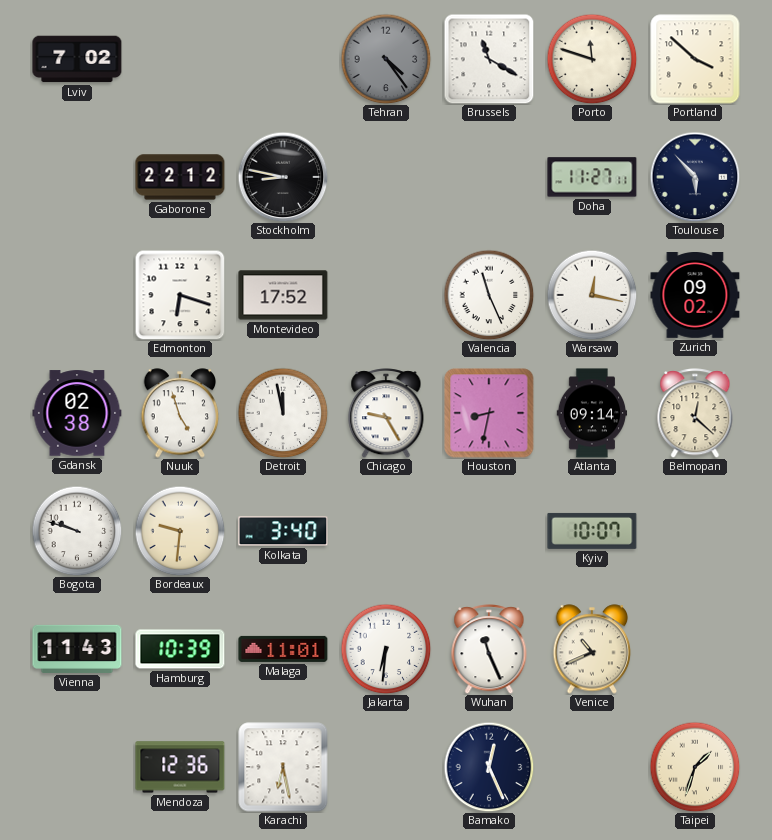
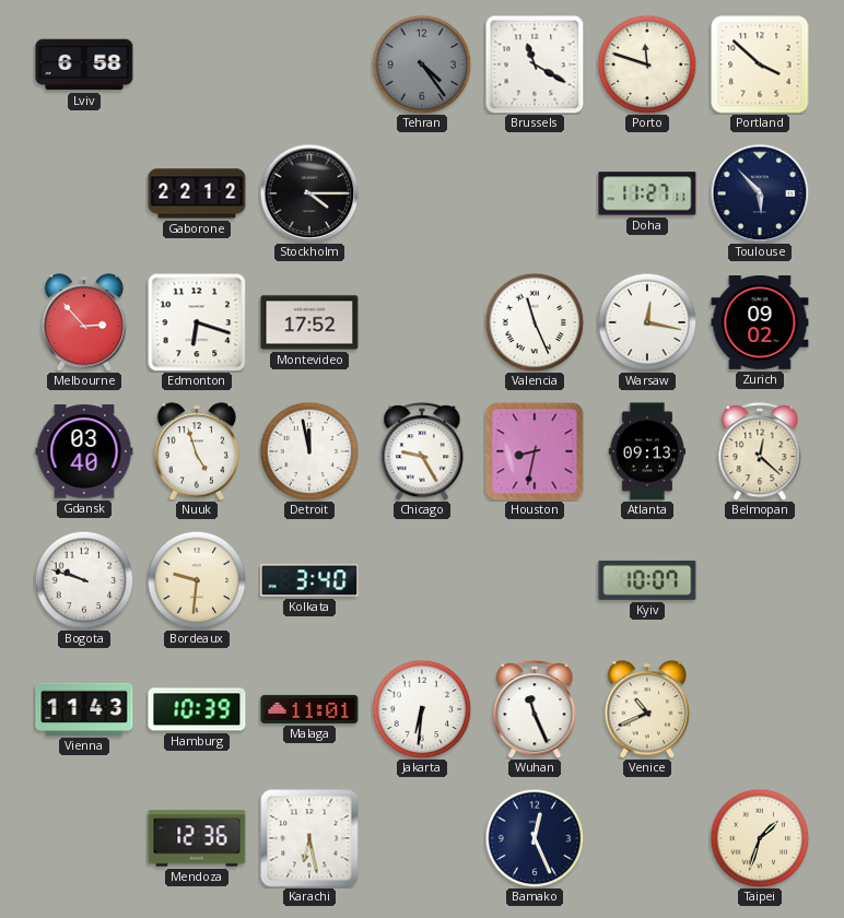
Lviv: 7:02 -> 6:58 (84, 64)
Stockholm: 8:47 -> 4:15 (309, 193)
Melbourne: none -> 2:53 (84, 322)
Gdansk: 02:38 -> 03:40 (84, 451)
Atlanta: 09:14 -> 09:13 (647, 451)
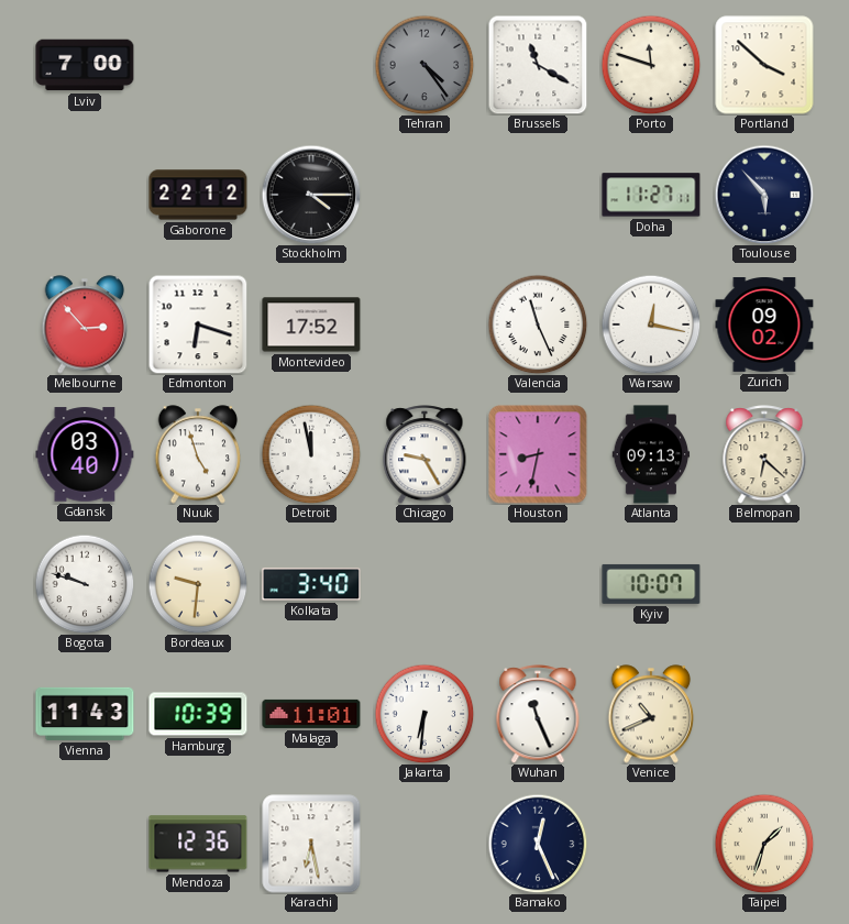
Lviv: 6:58 -> 7:00 (85, 65)
Belmopan: 12:22 -> 6:22 (764, 454)
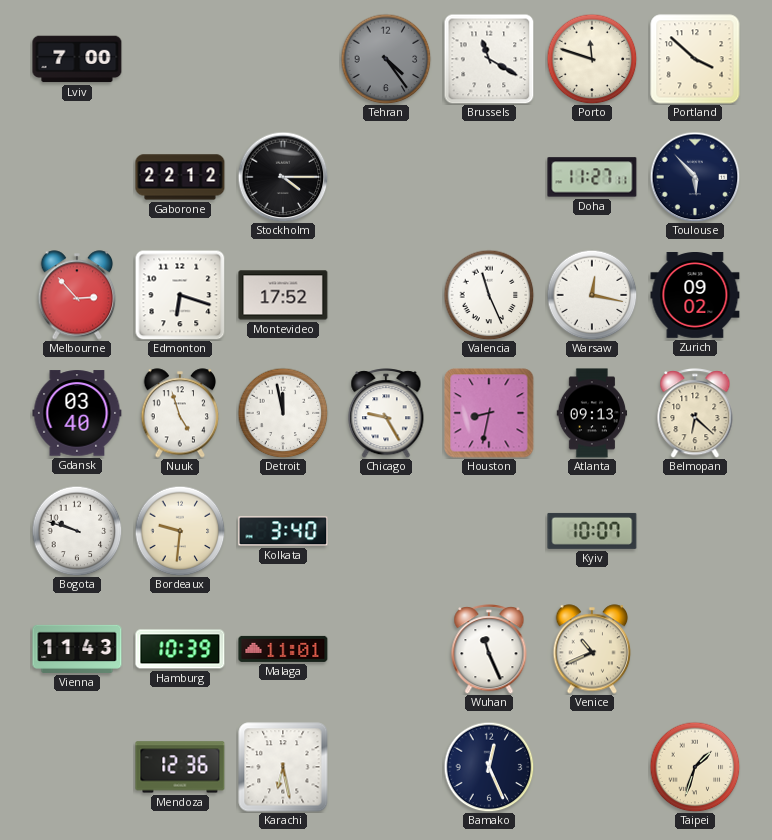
Jakarta: 6:31 -> none (424, 714)
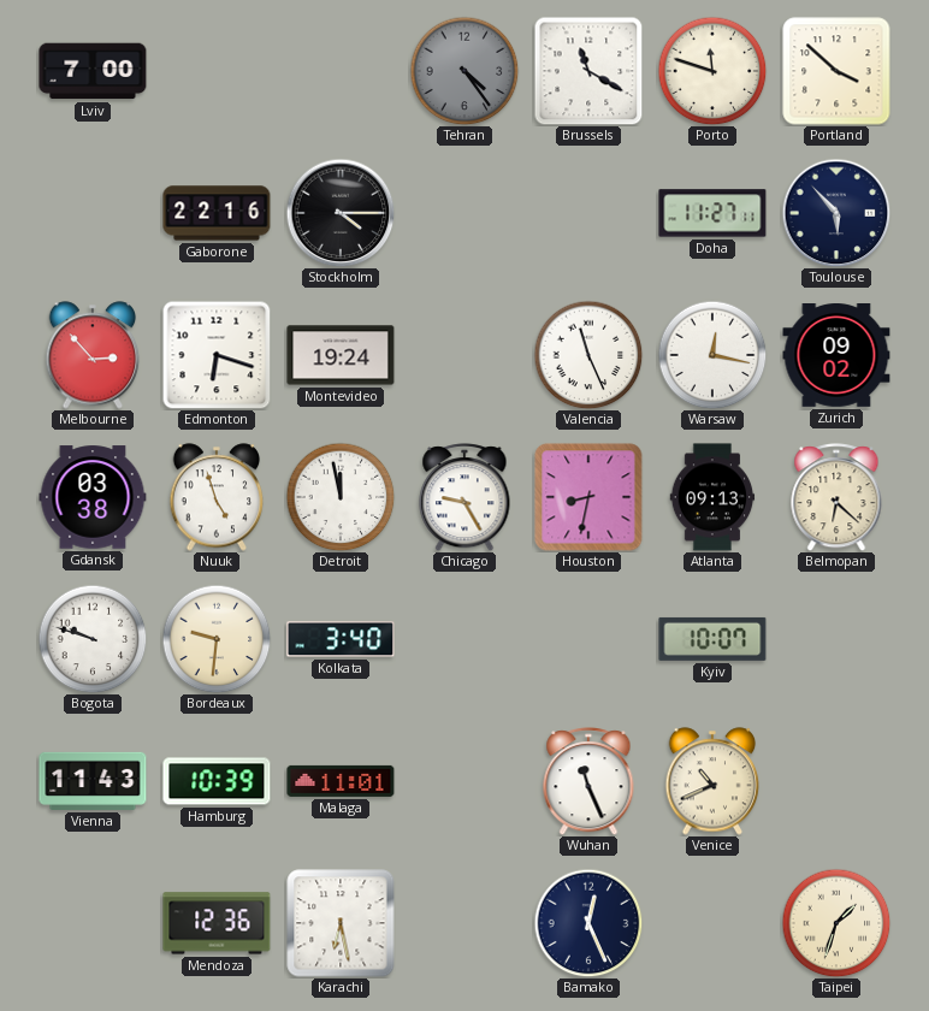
Gaborone: 22:12 -> 22:16 (217, 213)
Montevideo: 17:52 -> 19:24 (341, 355)
Gdansk: 03:40 -> 03:38 (93, 497)
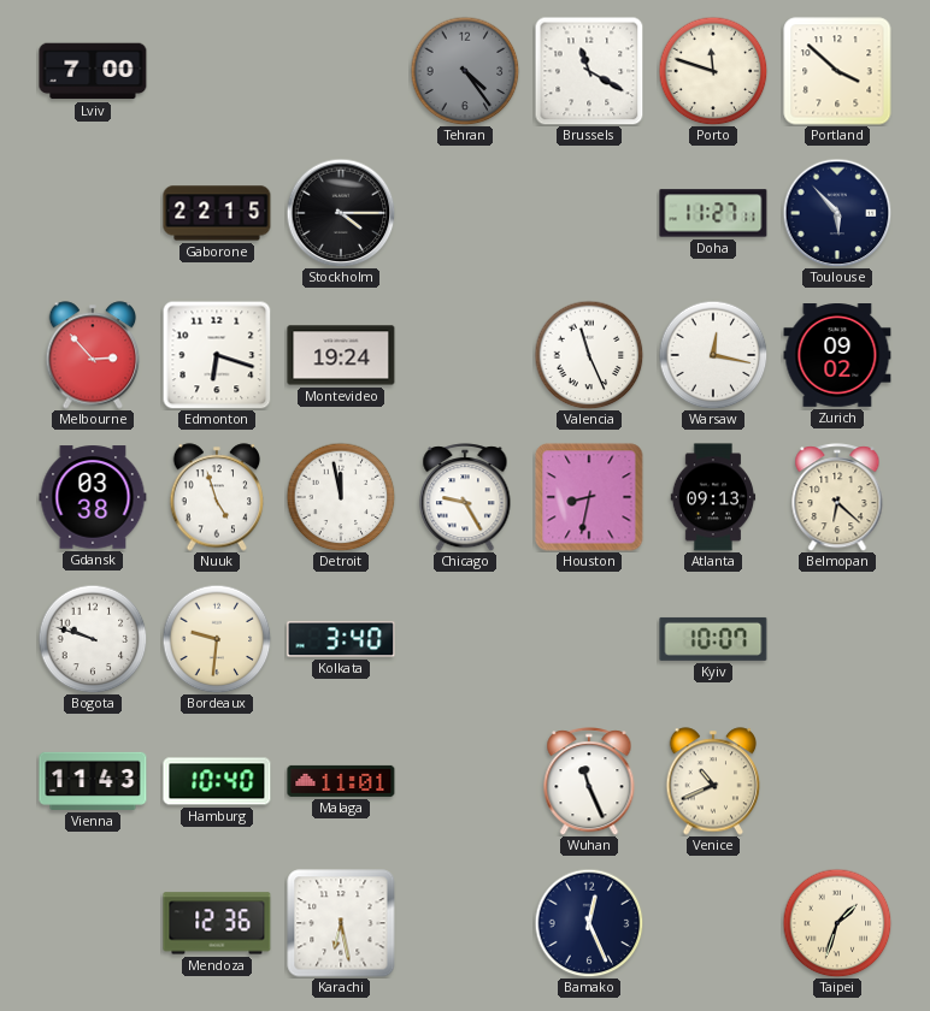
Gaborone: 22:16 -> 22:15 (217, 213)
Hamburg: 10:39 -> 10:40 (217, 781)
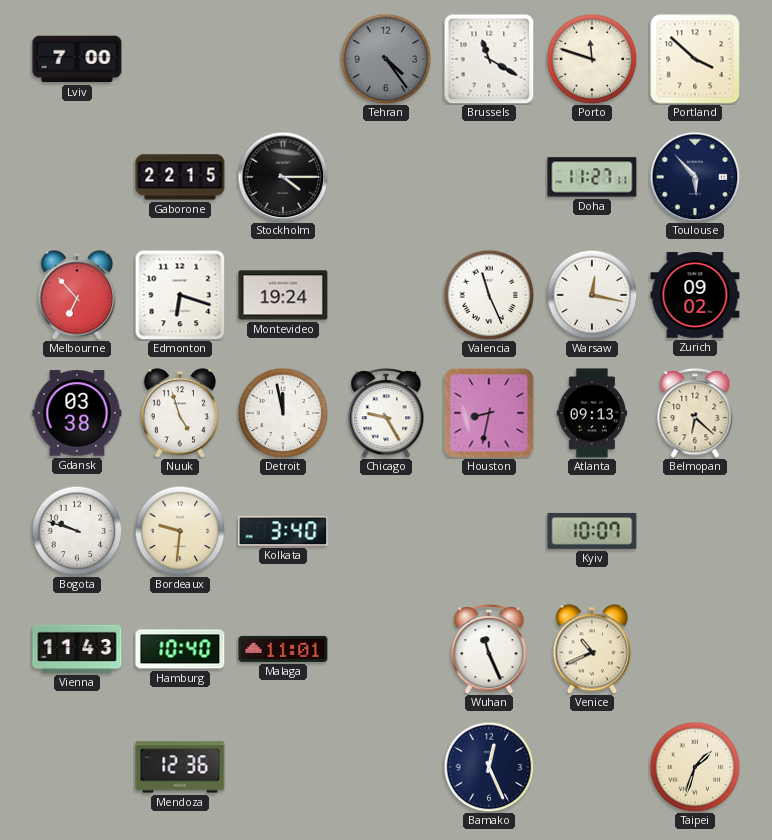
Melbourne: 2:53 -> 6:53 (77, 295)
Karachi: 6:28 -> none (341, 923)
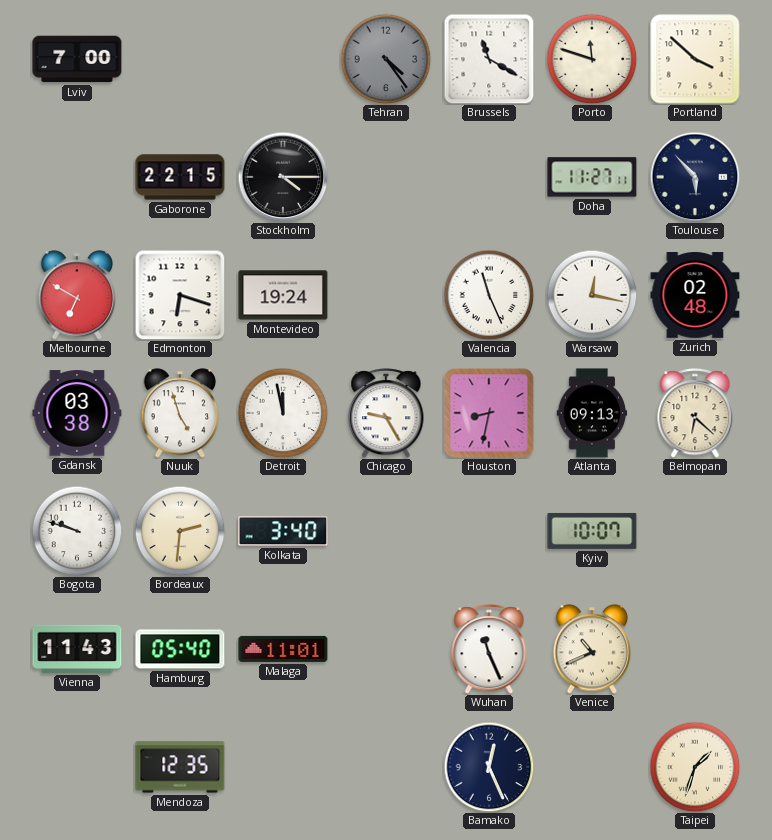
Melbourne: 6:53 -> 6:50 (77, 295)
Zurich: 09:02 -> 02:48 (695, 296)
Bordeaux: 9:31 -> 2:31 (180, 531)
Hamburg: 10:40 -> 05:40 (180, 649)
Mendoza: 12:36 -> 12:35 (180, 767)
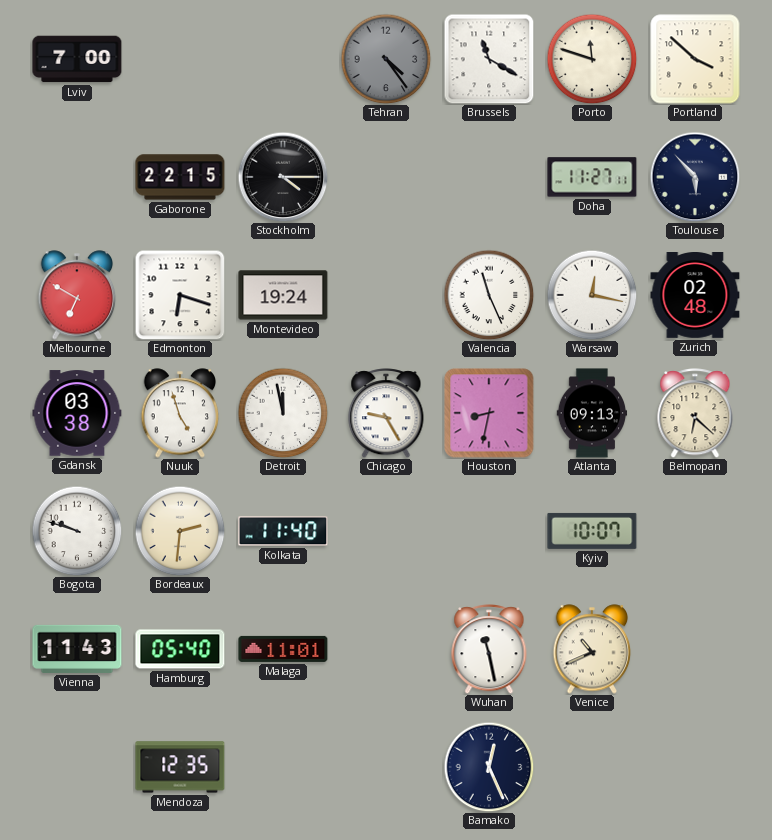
Kolkata: 3:40 -> 11:40 (283, 531)
Wuhan: 11:26 -> 11:28 (489, 649)
Taipei: 1:33 -> none (695, 767)
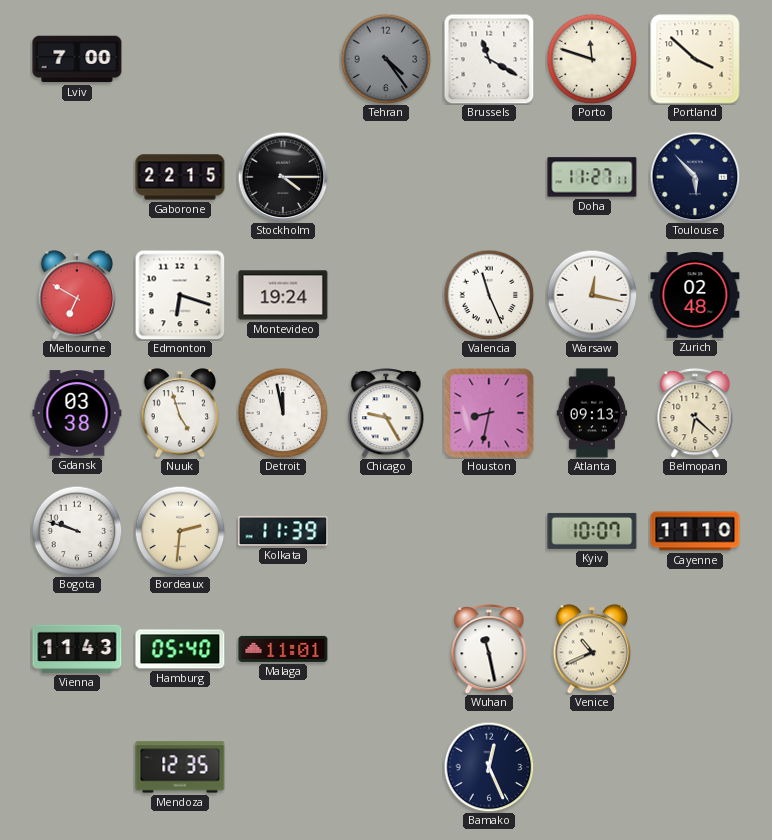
Kolkata: 11:40 -> 11:39 (283, 531)
Cayenne: none -> 11:10 (695, 531)
